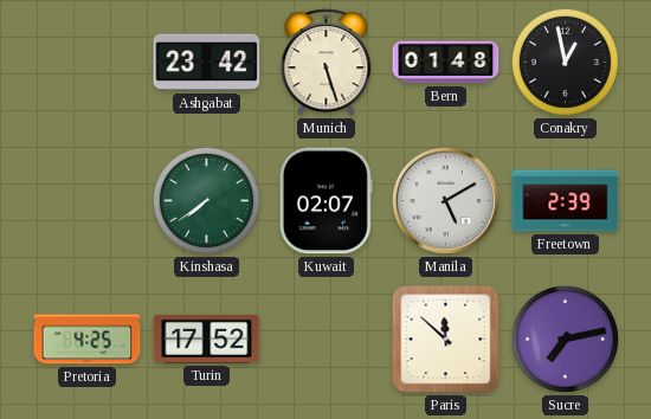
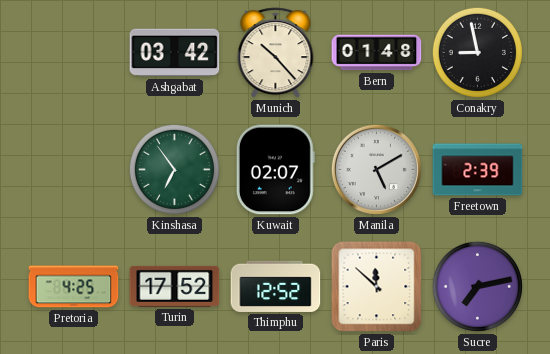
Ashgabat: 23:42 -> 03:42 (175, 53)
Munich: 5:27 -> 10:23 (276, 53)
Conakry: 12:58 -> 8:58 (477, 52)
Kinshasa: 7:39 -> 6:54 (174, 169)
Thimphu: none -> 12:52 (276, 286)
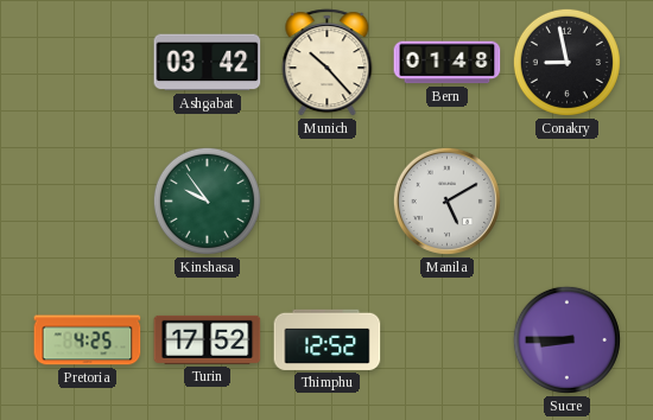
Kinshasa: 6:54 -> 9:54 (207, 201)
Kuwait: 02:07 -> none (275, 170)
Freetown: 2:39 -> none (478, 170)
Paris: 11:52 -> none (377, 287)
Sucre: 7:13 -> 8:45 (566, 339)
